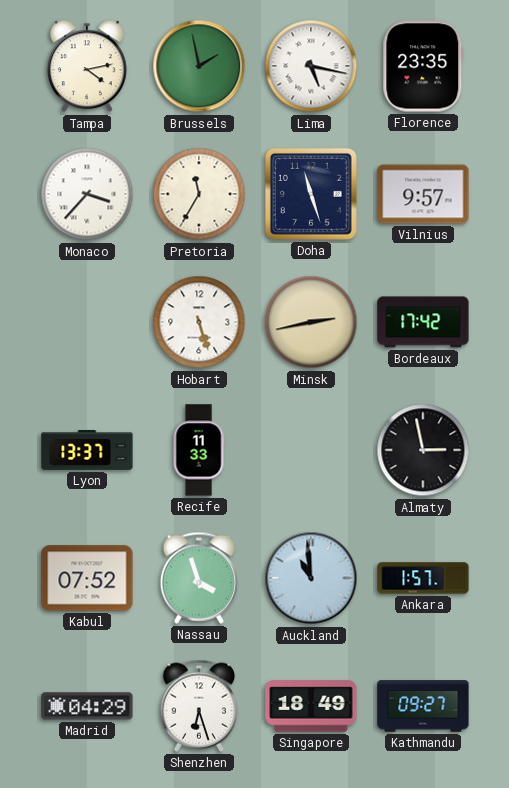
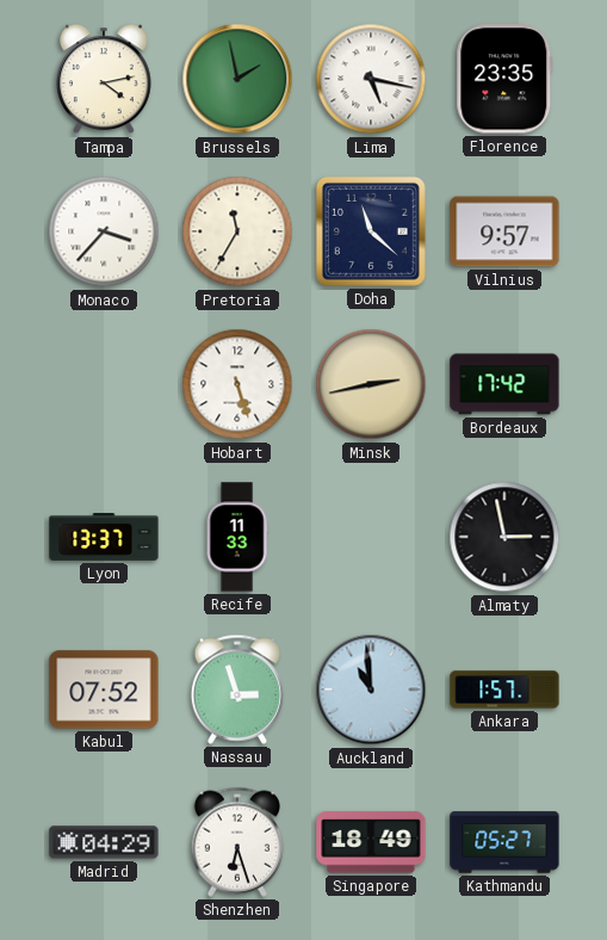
Doha: 11:27 -> 11:22 (371, 231)
Nassau: 3:57 -> 2:57 (236, 689)
Kathmandu: 09:27 -> 05:27 (504, 842)
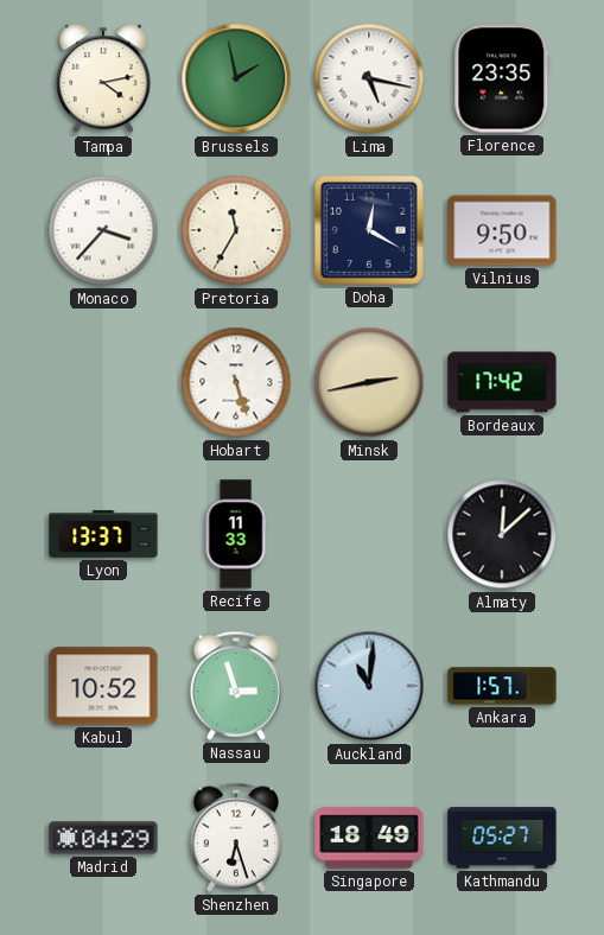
Doha: 11:22 -> 12:20 (369, 230)
Vilnius: 9:57 -> 9:50 (502, 230)
Almaty: 2:58 -> 12:08 (502, 534)
Kabul: 07:52 -> 10:52 (103, 686)
Auckland: 10:59 -> 11:01 (369, 686)
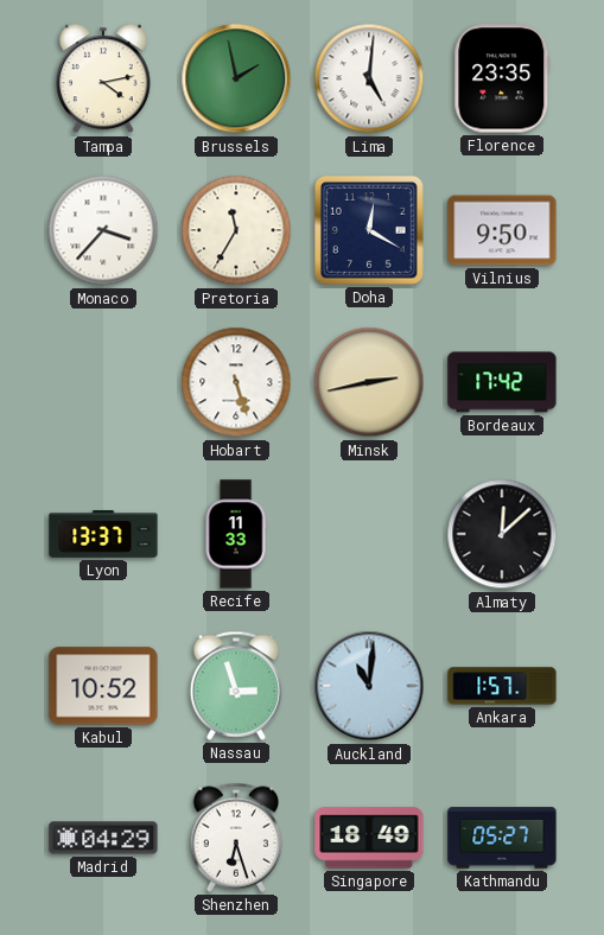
Lima: 5:17 -> 5:01 (369, 78)
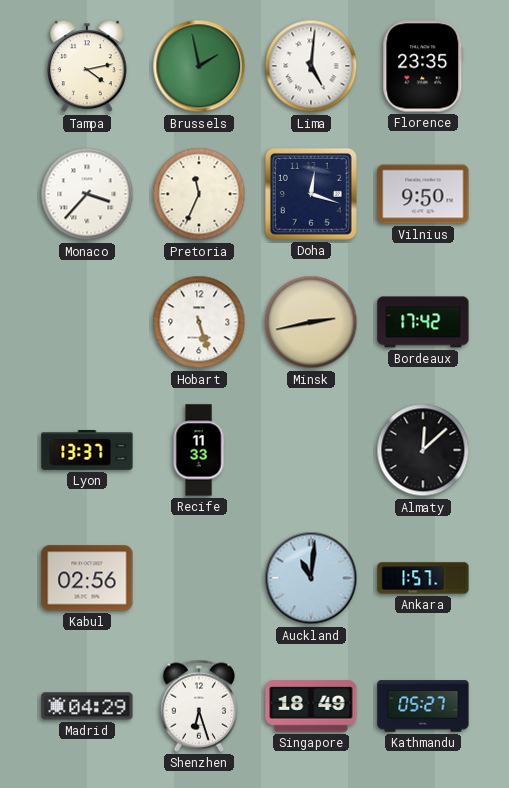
Pretoria: 11:35 -> 11:34 (199, 194)
Doha: 12:20 -> 12:18 (311, 194)
Kabul: 10:52 -> 02:56 (87, 578)
Nassau: 2:57 -> none (235, 686)
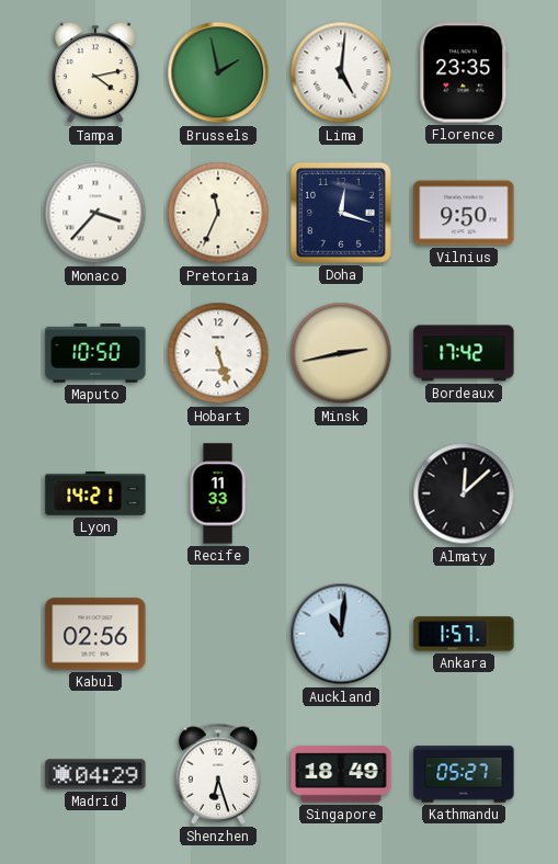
Maputo: none -> 10:50 (95, 353)
Lyon: 13:37 -> 14:21 (95, 494)
